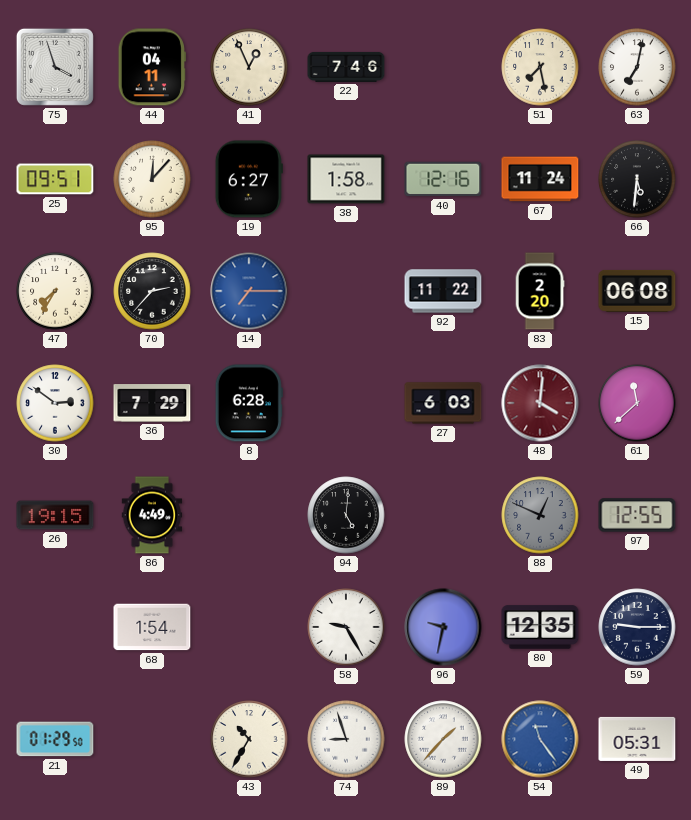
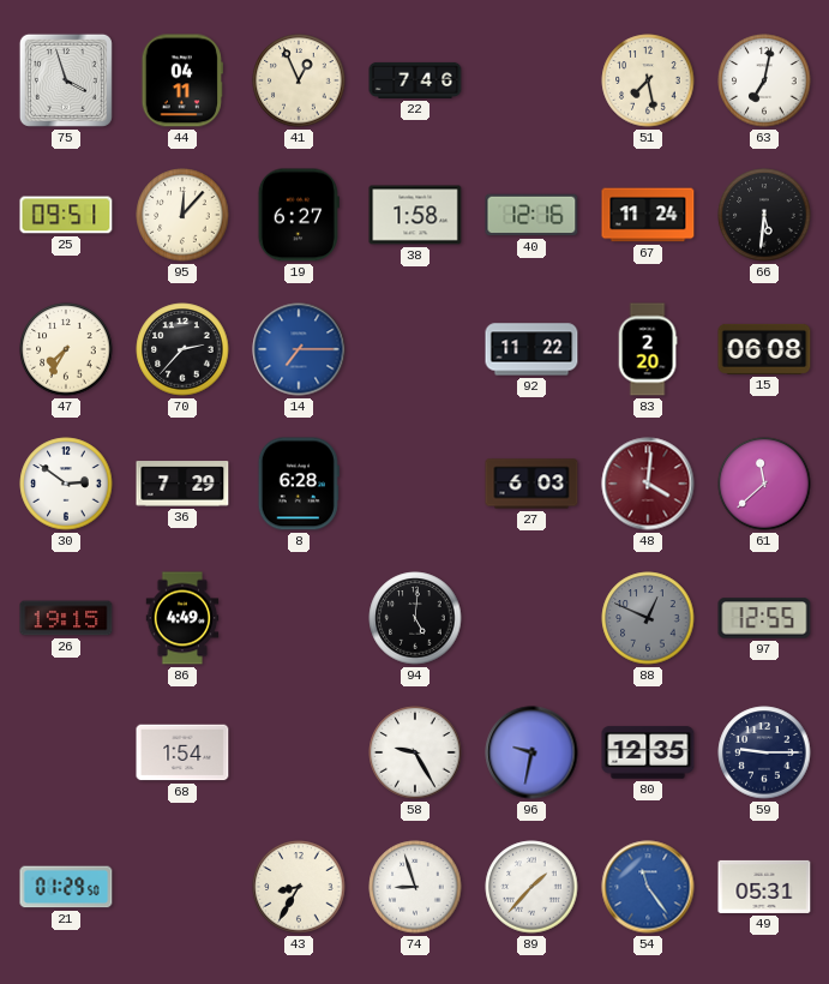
43: 10:35 -> 8:35 (299, 887)
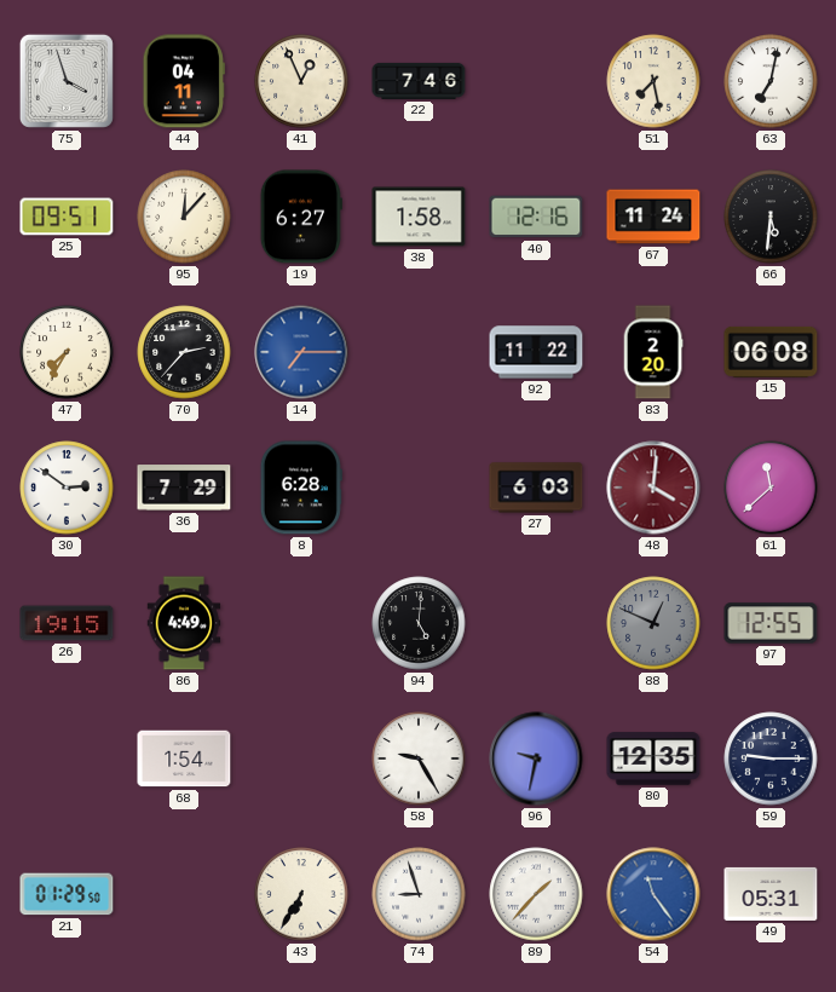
43: 8:35 -> 6:35 (301, 894)
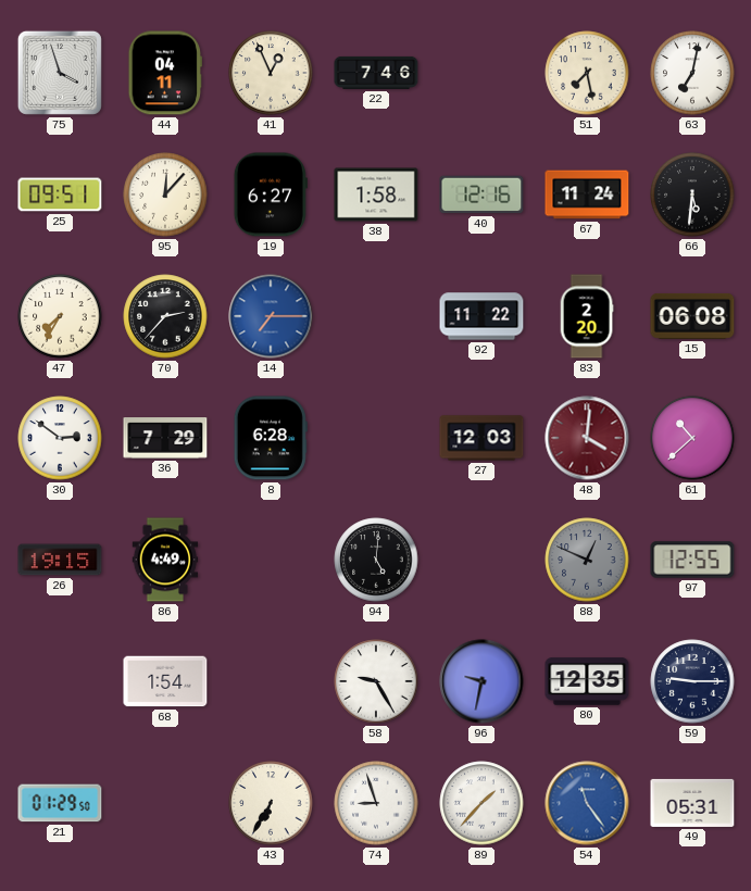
27: 6:03 -> 12:03 (481, 438)
61: 11:38 -> 10:38 (692, 438)
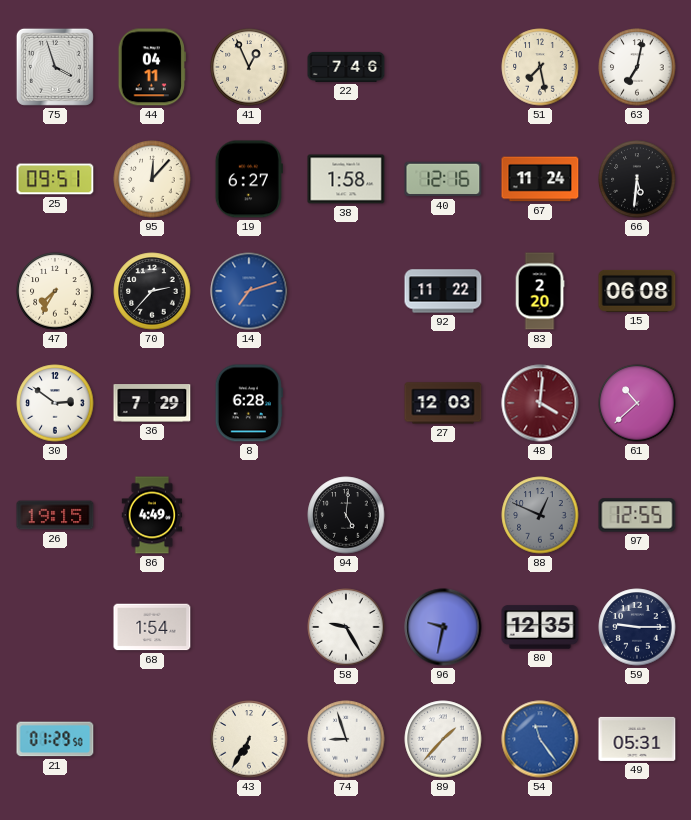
14: 7:15 -> 7:12 (249, 291)
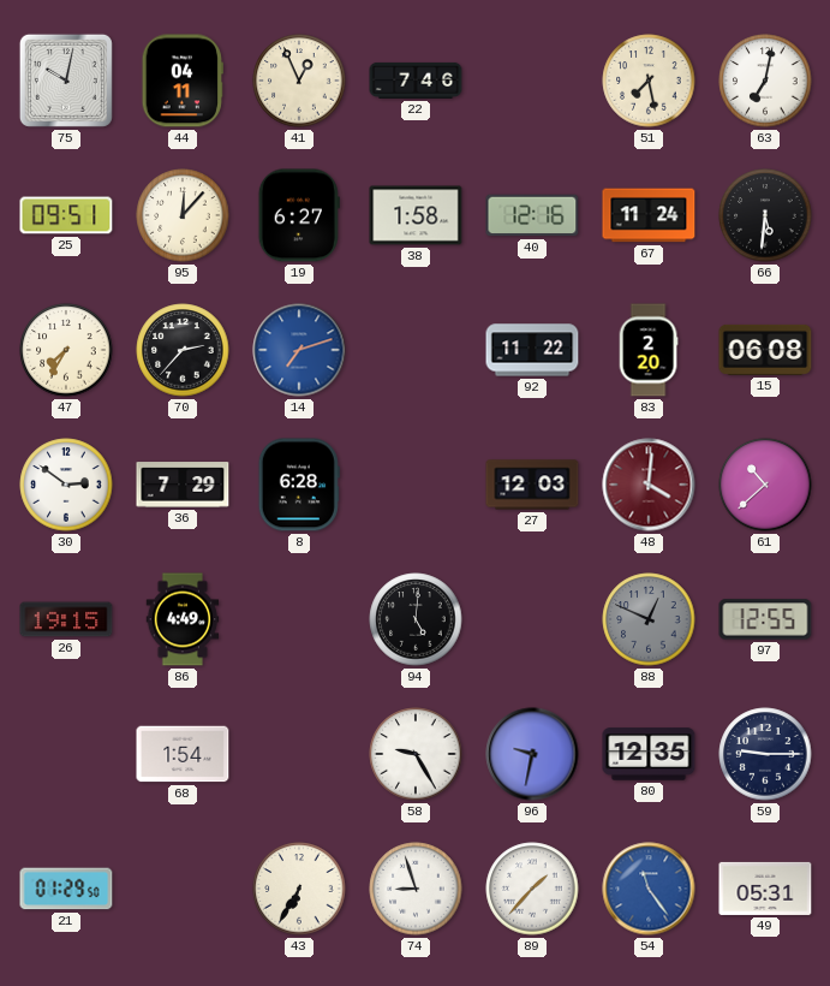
75: 3:57 -> 10:02 (66, 81)
